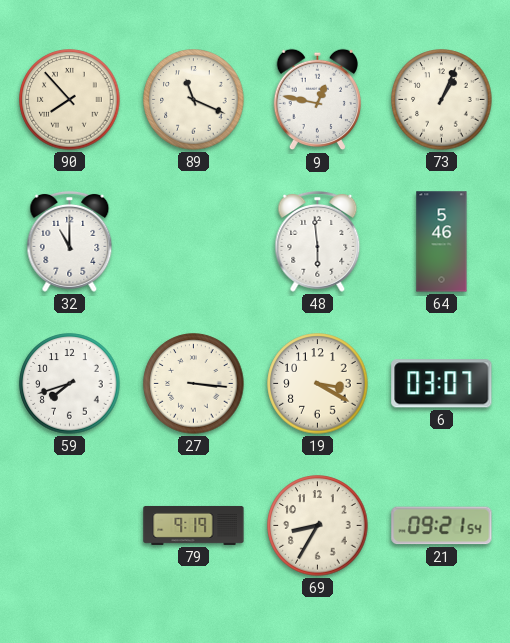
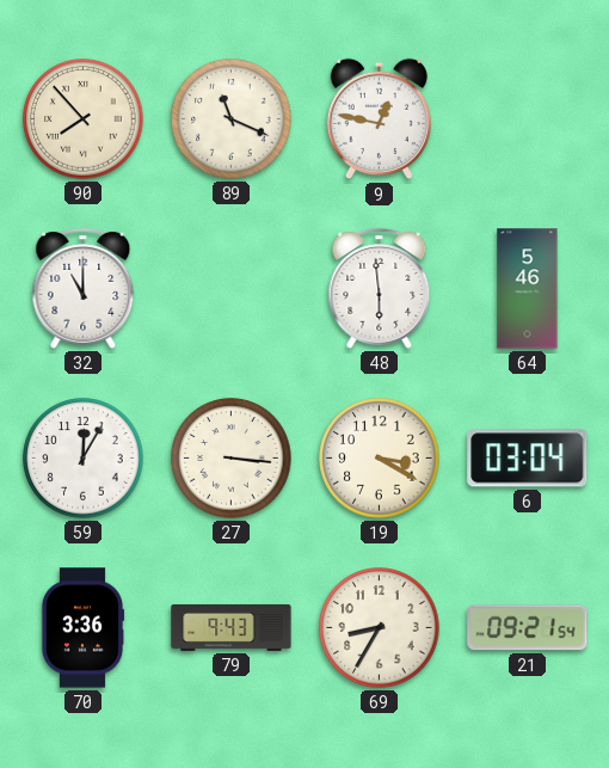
73: 1:04 -> none (442, 100)
59: 7:42 -> 12:05 (84, 459)
6: 03:07 -> 03:04 (528, 459)
70: none -> 3:36 (82, 628)
79: 9:19 -> 9:43 (232, 627)
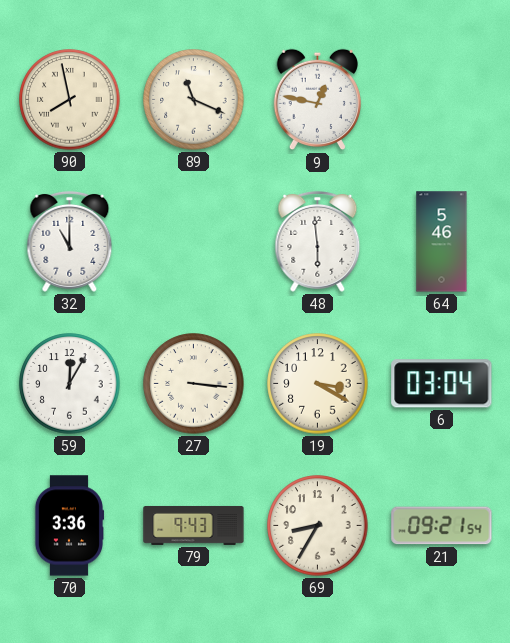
90: 7:53 -> 7:58 (70, 100)
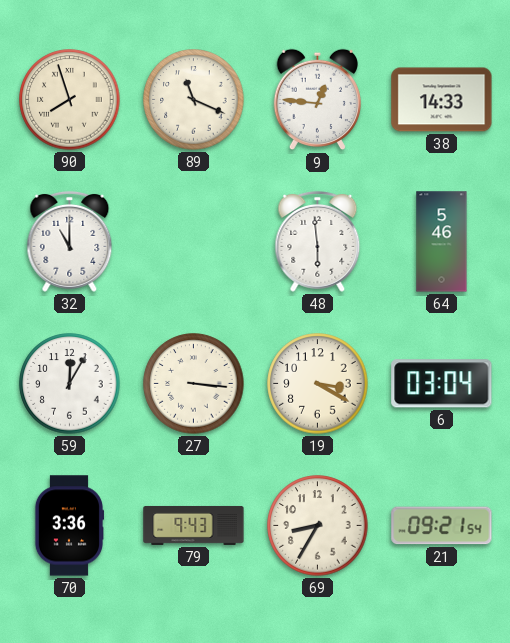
90: 7:58 -> 7:57 (70, 100)
9: 12:47 -> 12:46 (317, 100)
38: none -> 14:33 (442, 100)
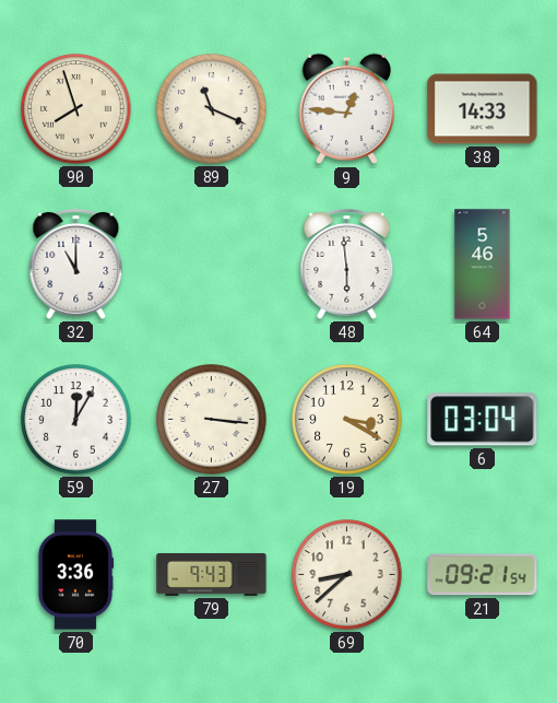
69: 8:35 -> 8:38 (347, 575)
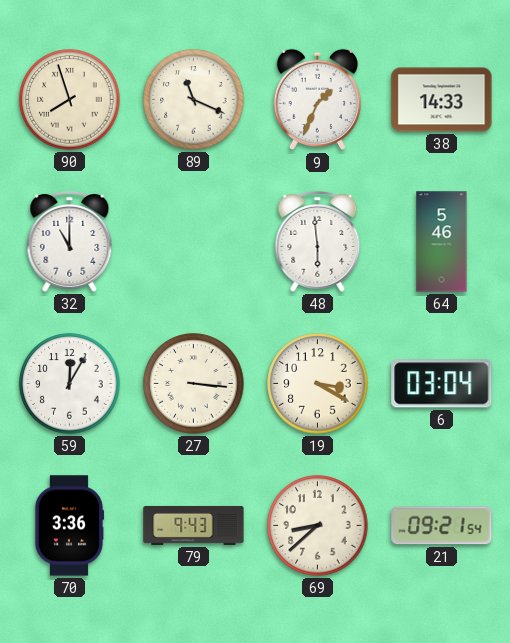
9: 12:46 -> 1:34 (317, 100)
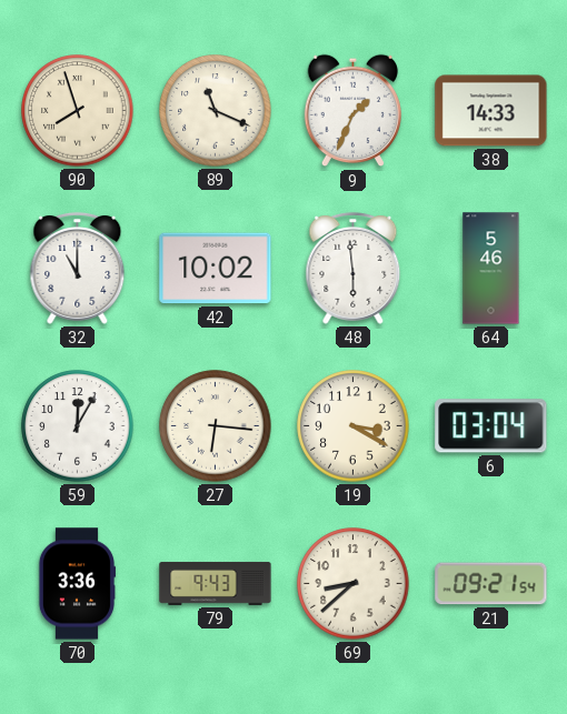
42: none -> 10:02 (216, 269)
27: 3:16 -> 6:16 (216, 426)
